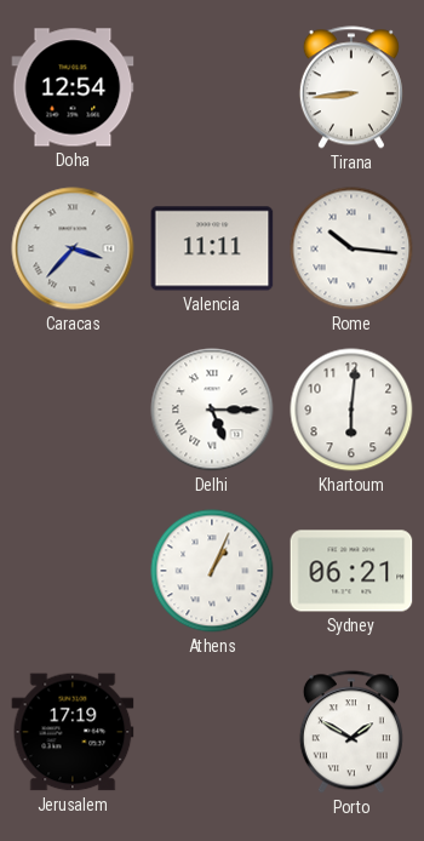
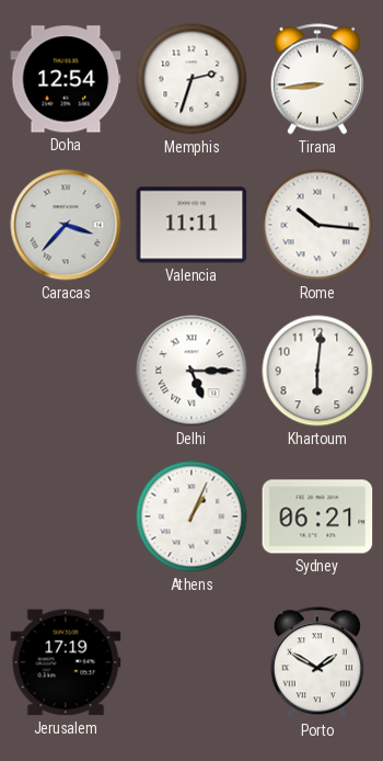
Memphis: none -> 2:33 (191, 79)
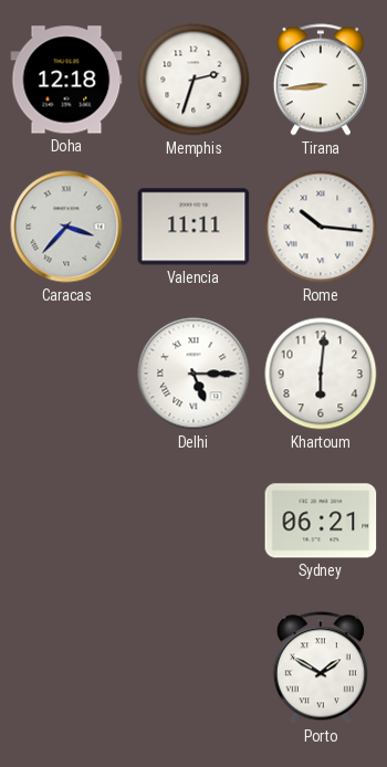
Doha: 12:54 -> 12:18 (66, 80)
Athens: 1:04 -> none (191, 516)
Jerusalem: 17:19 -> none (66, 662)
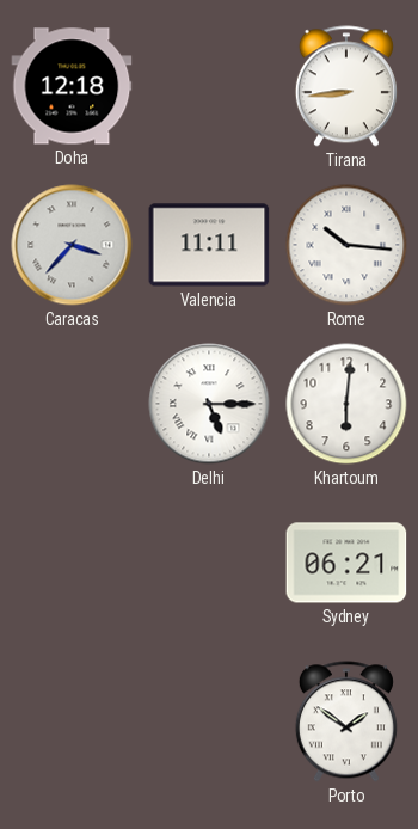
Memphis: 2:33 -> none (193, 80)
Porto: 1:50 -> 1:51 (346, 721)
